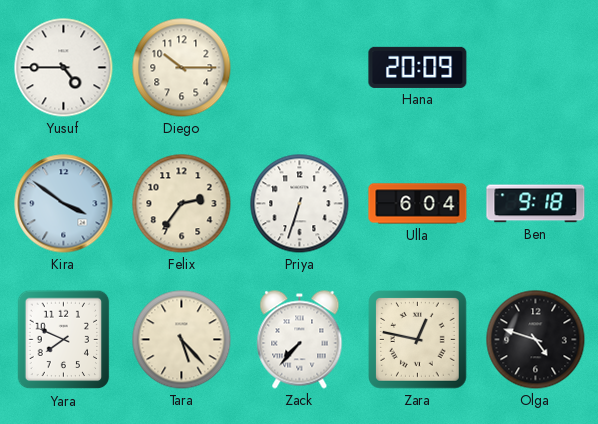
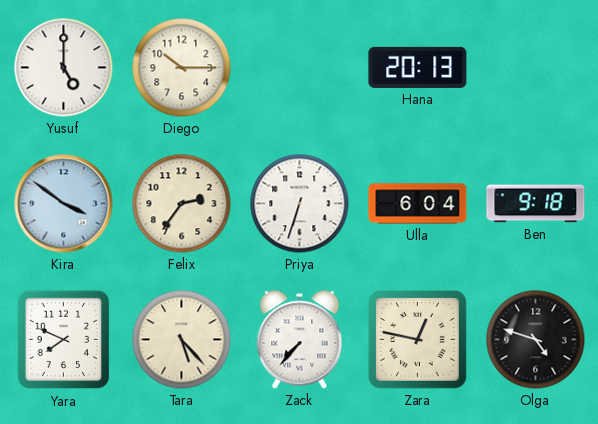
Yusuf: 4:45 -> 5:00 (64, 68)
Hana: 20:09 -> 20:13 (418, 67)
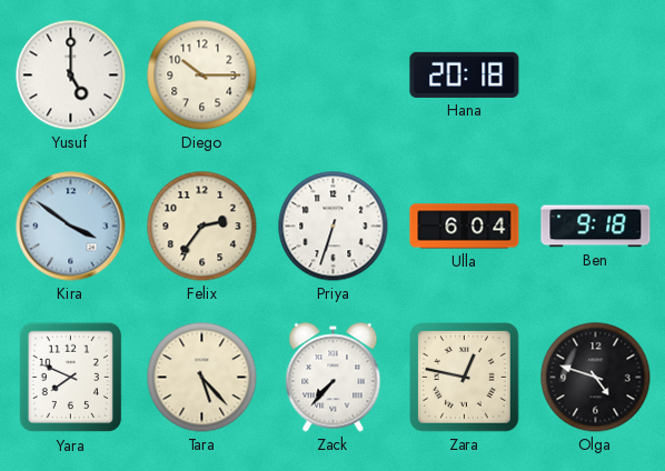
Hana: 20:13 -> 20:18 (465, 74)
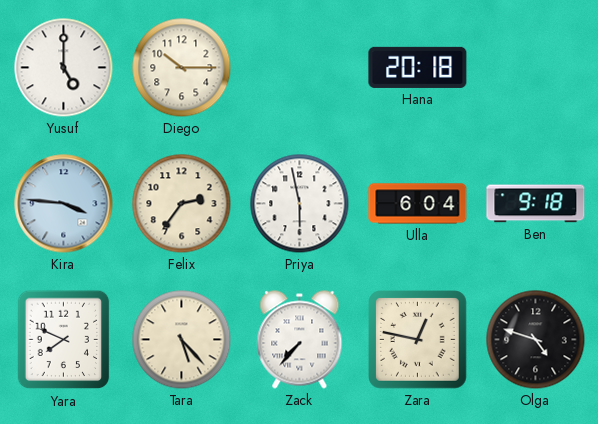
Kira: 3:51 -> 3:46 (64, 204)
Priya: 6:33 -> 5:58 (300, 204)
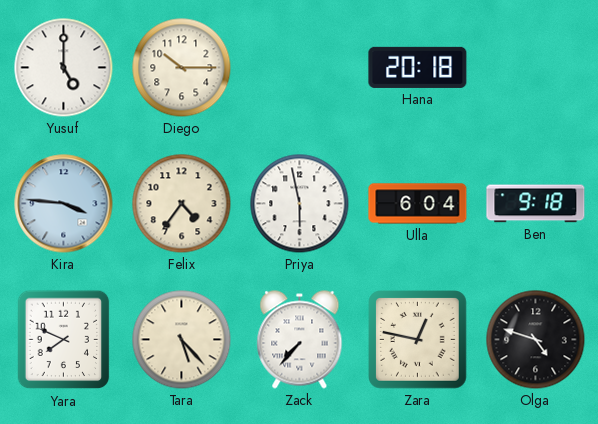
Felix: 2:36 -> 4:36 (182, 204)
